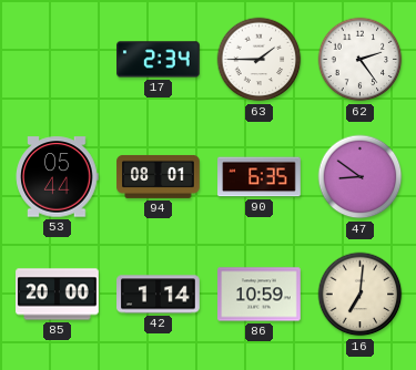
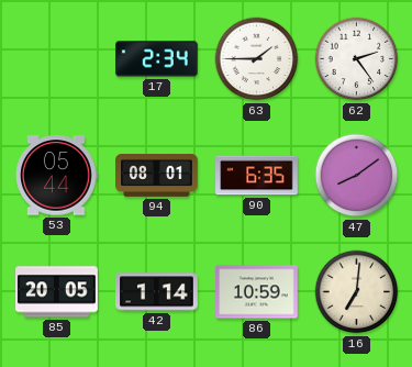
47: 8:51 -> 8:09 (357, 176)
85: 20:00 -> 20:05 (57, 292)
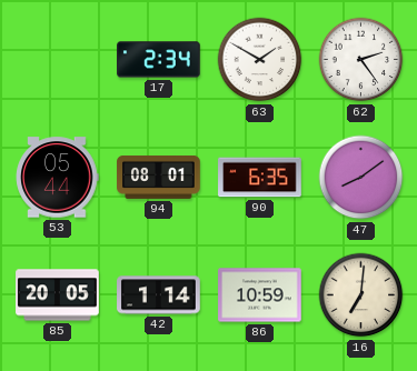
63: 1:45 -> 1:50 (260, 60)
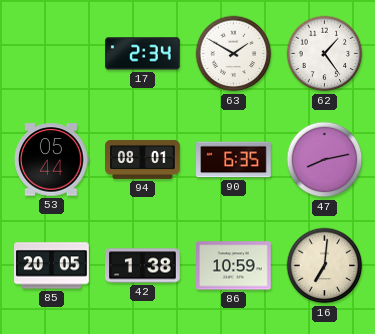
62: 2:24 -> 1:24 (325, 54)
47: 8:09 -> 8:13 (325, 160)
42: 1:14 -> 1:38 (143, 266)
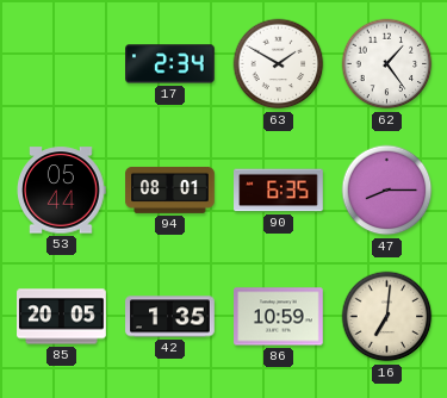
47: 8:13 -> 8:15 (387, 191)
42: 1:38 -> 1:35 (170, 317)
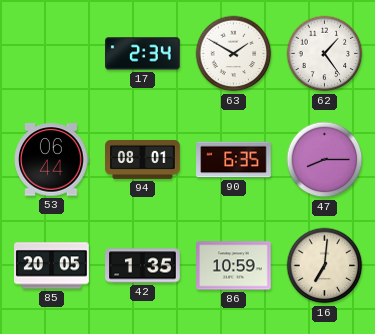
53: 05:44 -> 06:44 (51, 160)
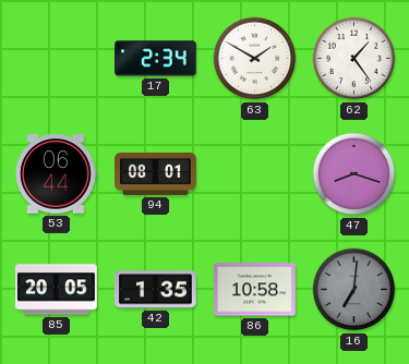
90: 6:35 -> none (234, 160)
47: 8:15 -> 8:18 (354, 174)
86: 10:59 -> 10:58 (255, 290)
16 dial: cream -> grey (354, 290)
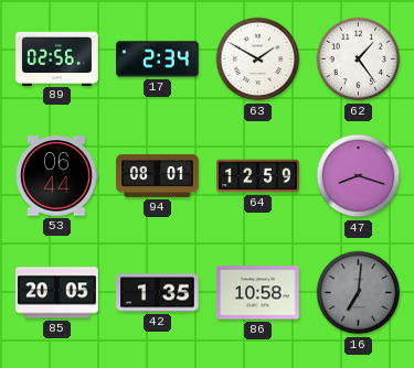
89: none -> 02:56 (57, 58)
64: none -> 12:59 (258, 176)
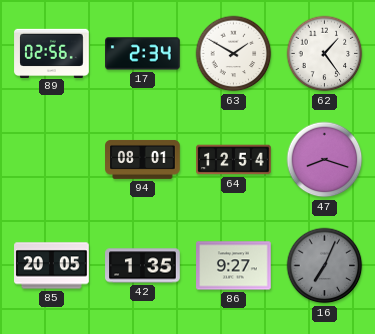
53: 06:44 -> none (56, 176)
64: 12:59 -> 12:54 (234, 160)
86: 10:58 -> 9:27 (234, 266)
16: 7:01 -> 7:04 (325, 266)
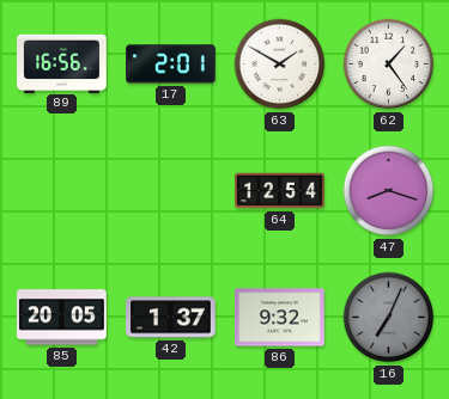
89: 02:56 -> 16:56 (62, 63)
17: 2:34 -> 2:01 (171, 65)
94: 08:01 -> none (143, 159)
42: 1:35 -> 1:37 (171, 318)
86: 9:27 -> 9:32 (280, 318)
